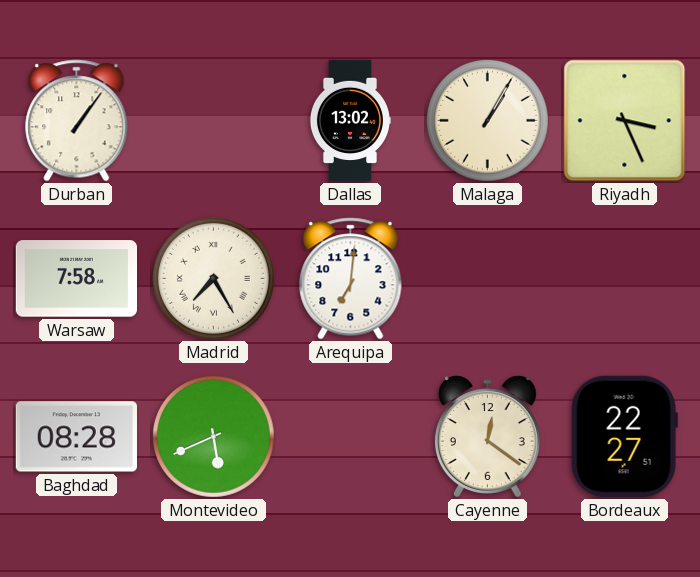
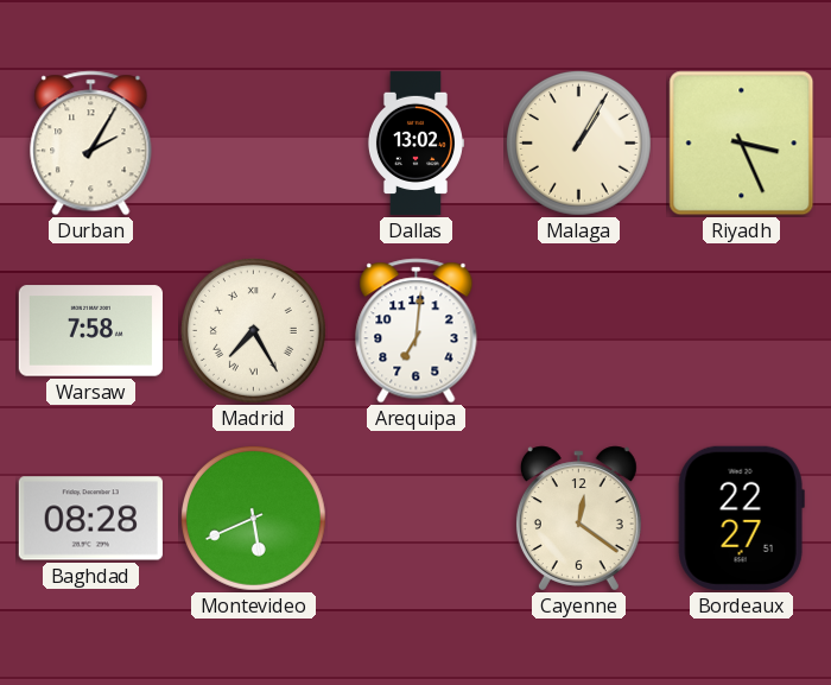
Durban: 1:06 -> 2:05 (91, 144)
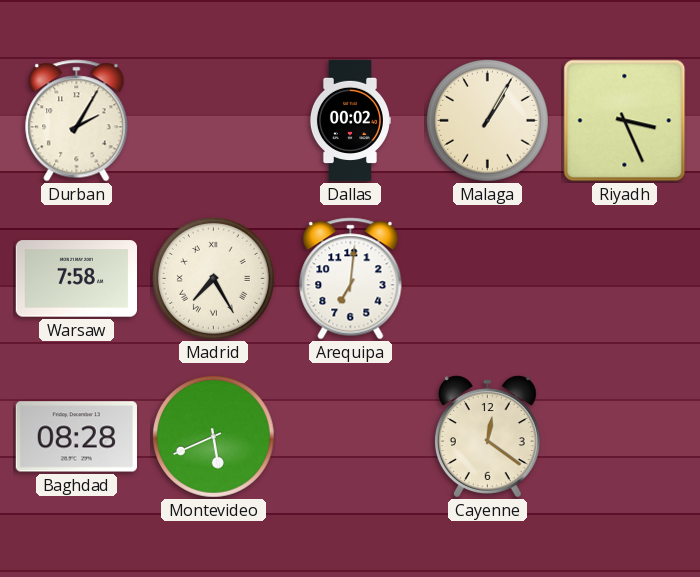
Dallas: 13:02 -> 00:02 (350, 121)
Bordeaux: 22:27 -> none (741, 518)
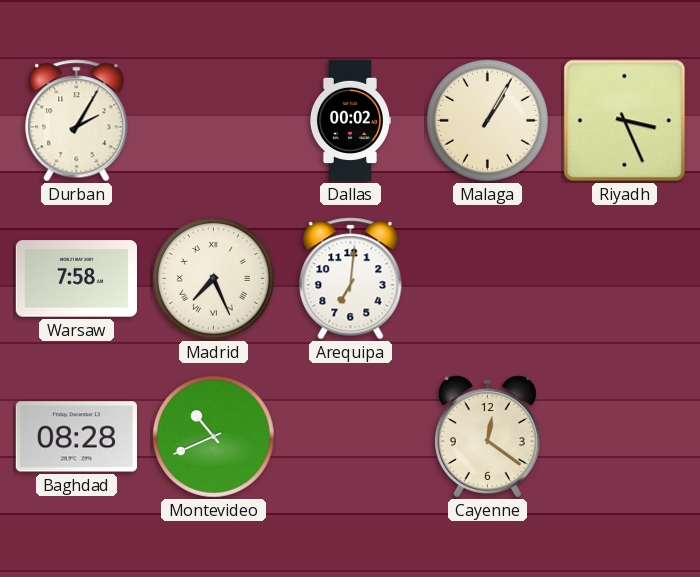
Madrid: 7:25 -> 7:26 (213, 278)
Montevideo: 5:41 -> 10:41 (213, 436)
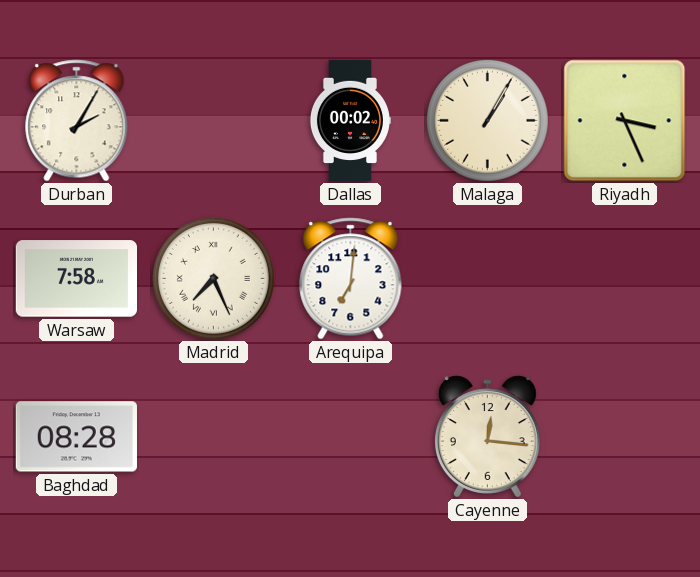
Montevideo: 10:41 -> none (213, 436)
Cayenne: 12:21 -> 12:16 (487, 437)
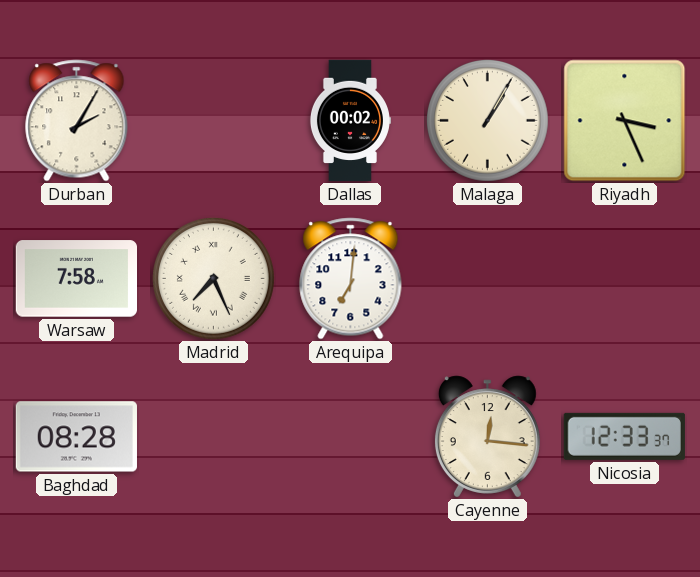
Nicosia: none -> 12:33 (624, 436)
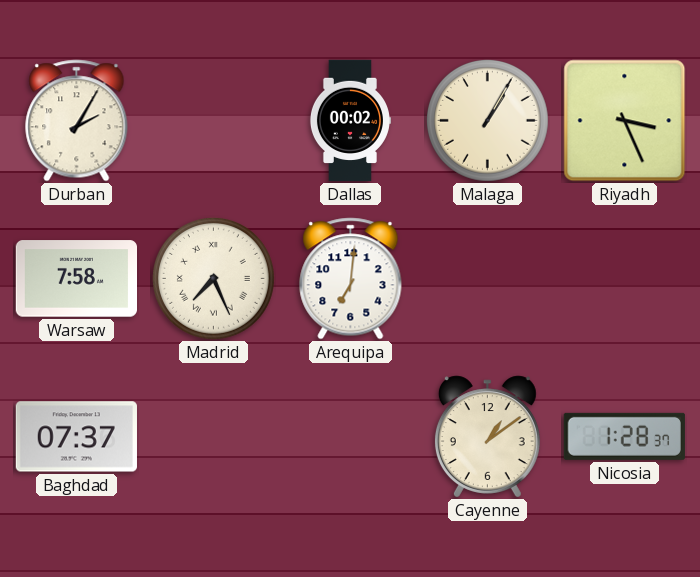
Baghdad: 08:28 -> 07:37 (76, 437)
Cayenne: 12:16 -> 1:09 (487, 437)
Nicosia: 12:33 -> 1:28 (624, 436)
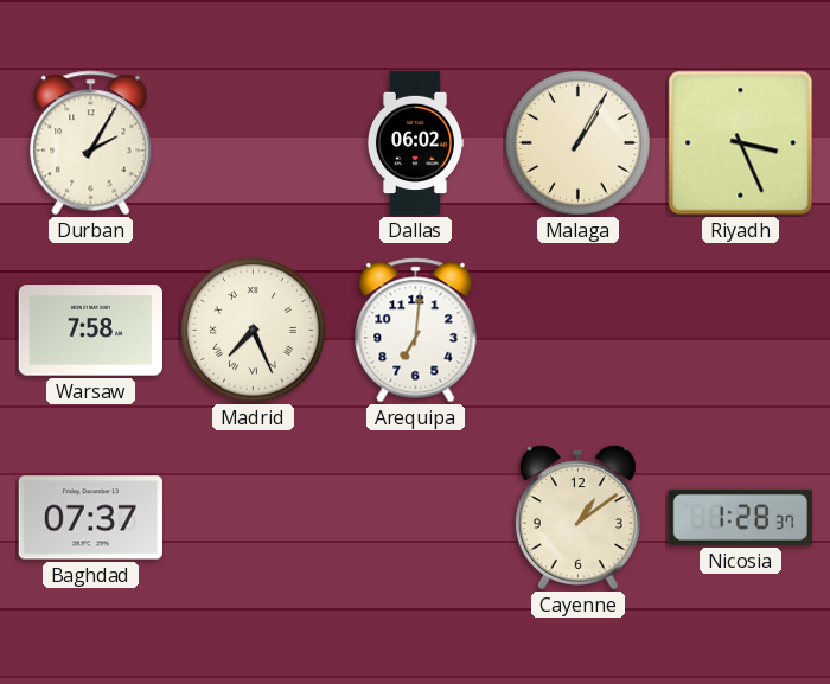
Dallas: 00:02 -> 06:02 (415, 143)
